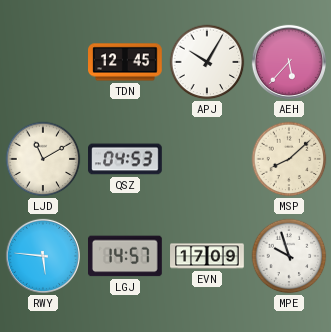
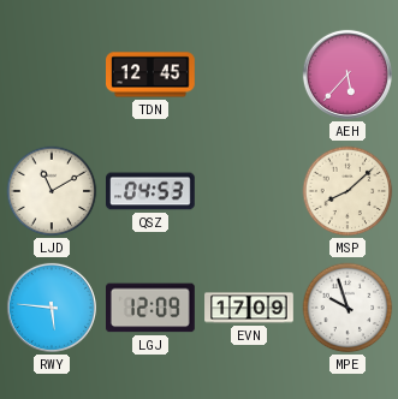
APJ: 10:05 -> none (207, 62)
LGJ: 14:57 -> 12:09 (152, 308)
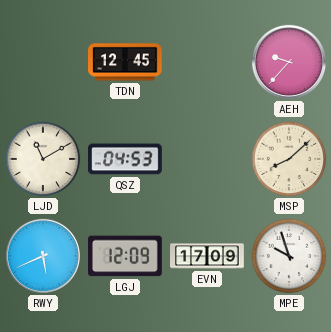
AEH: 5:37 -> 9:37 (289, 62)
RWY: 5:46 -> 5:41 (43, 256)
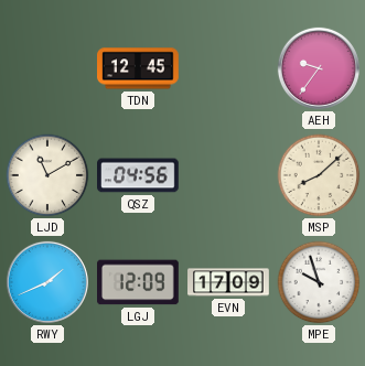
AEH: 9:37 -> 9:36 (319, 68)
QSZ: 04:53 -> 04:56 (139, 175)
RWY: 5:41 -> 1:41 (47, 282)
